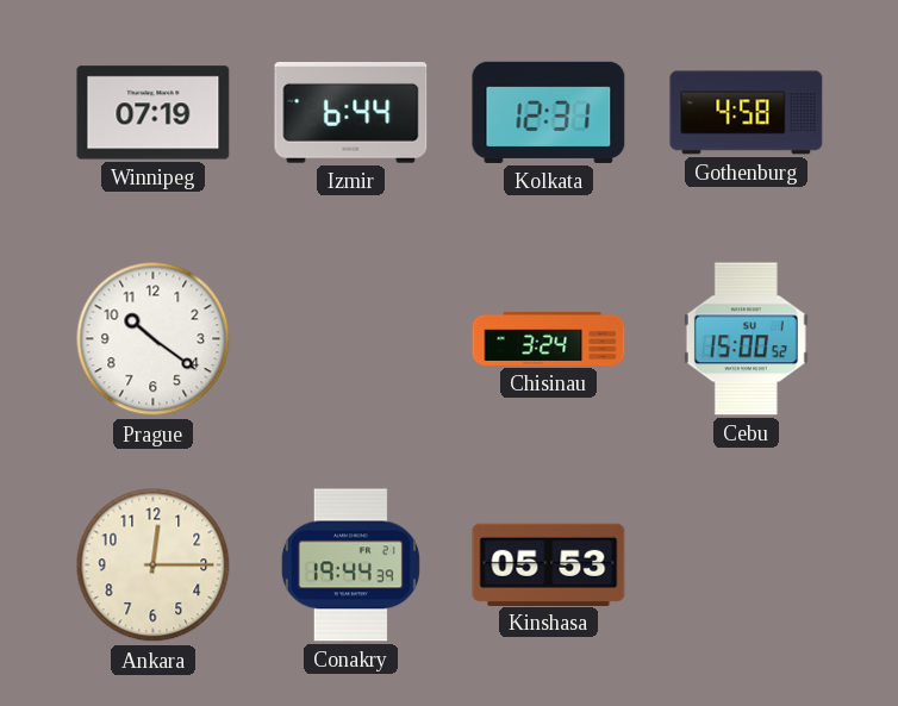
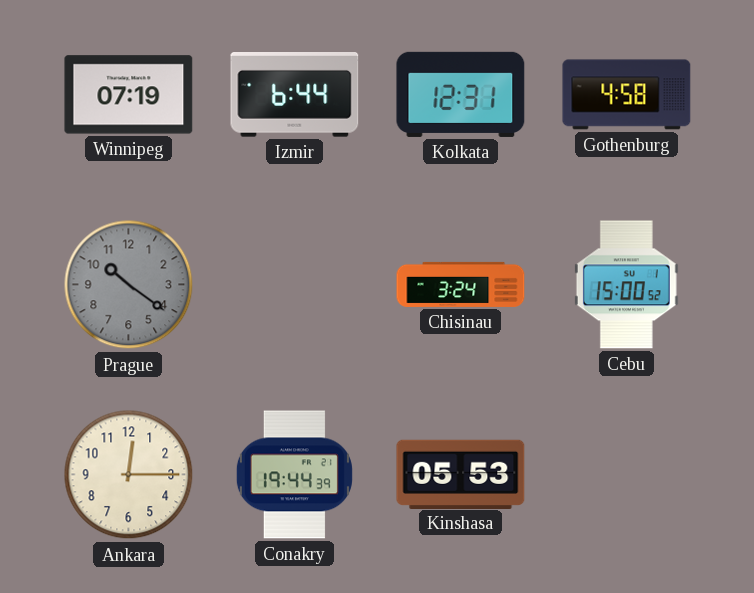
Prague dial: white -> grey (129, 285)
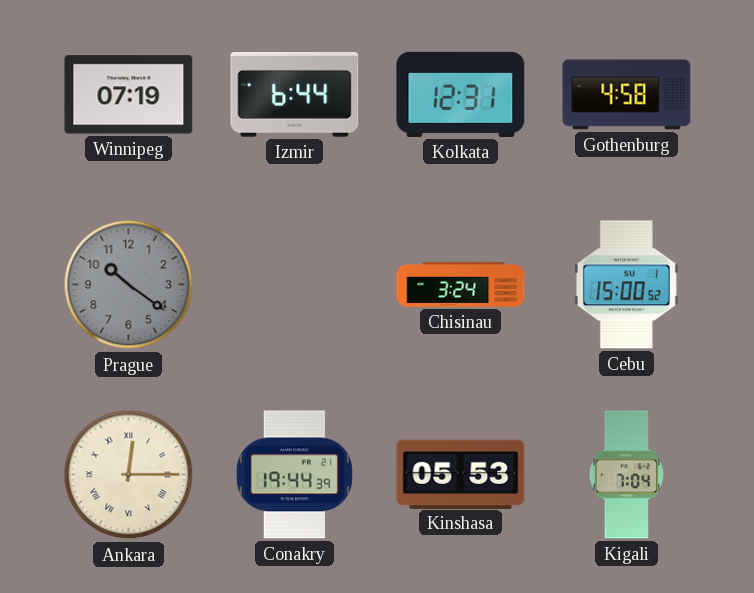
Ankara numerals: Arabic -> Roman (129, 475)
Kigali: none -> 7:04 (626, 475)
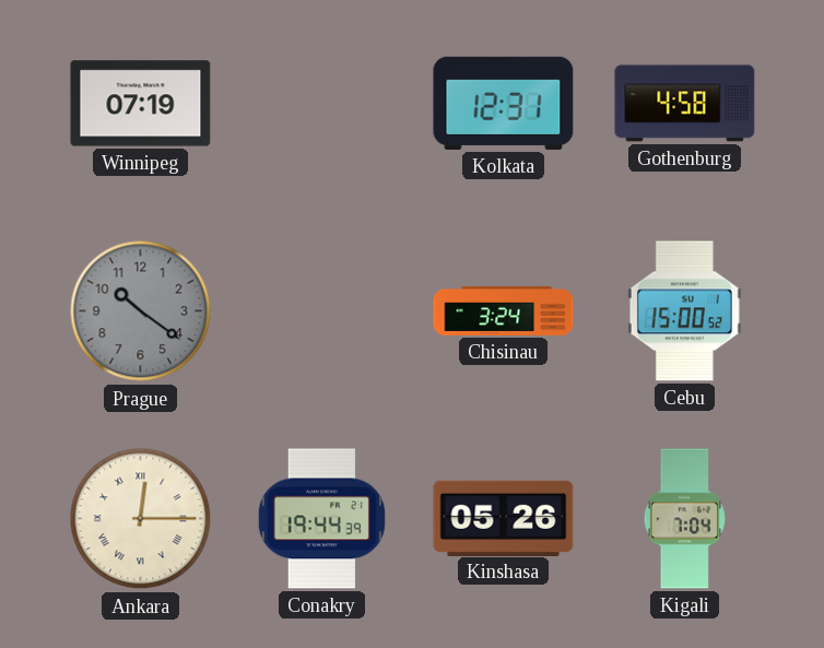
Izmir: 6:44 -> none (295, 95)
Kinshasa: 05:53 -> 05:26 (504, 518)
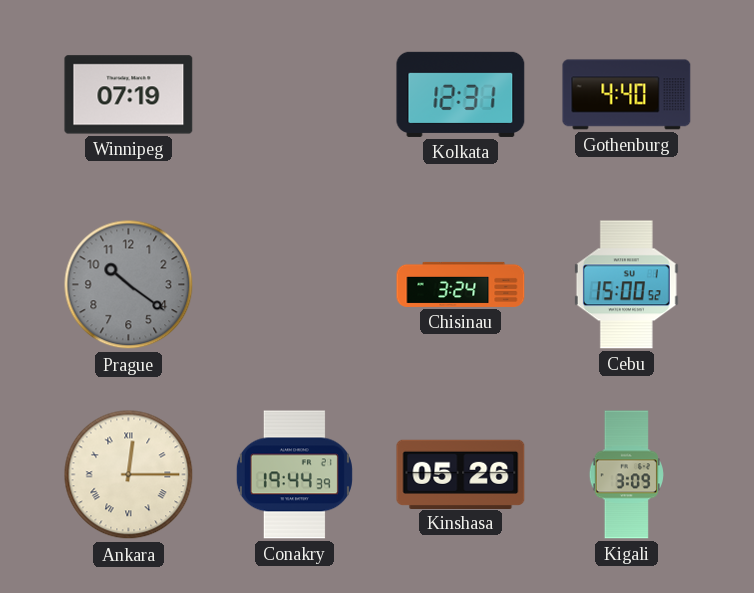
Gothenburg: 4:58 -> 4:40 (627, 95)
Kigali: 7:04 -> 3:09 (626, 475)
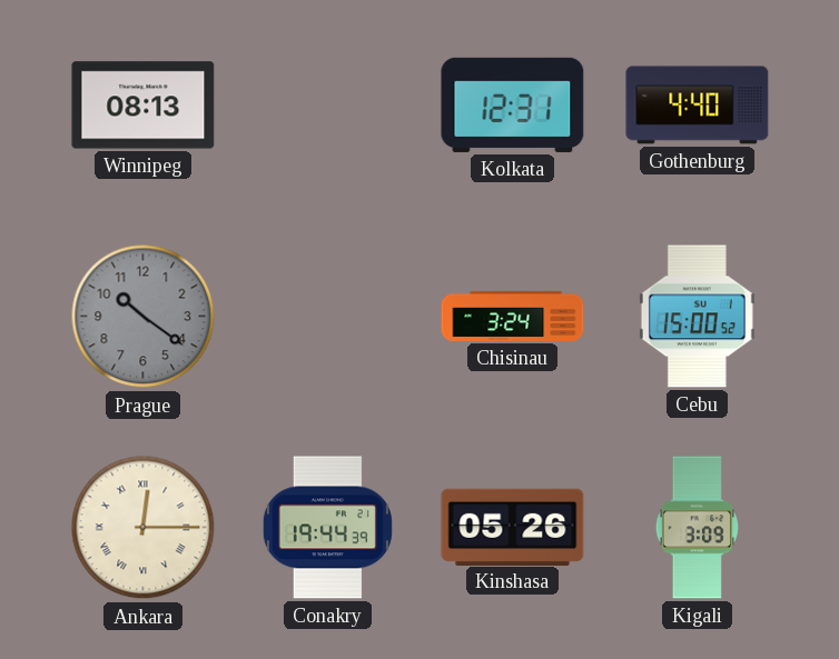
Winnipeg: 07:19 -> 08:13 (144, 106)
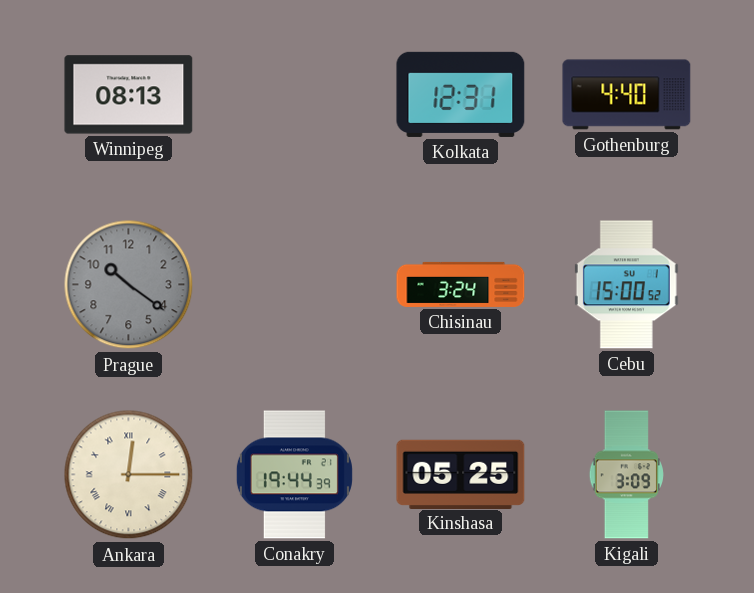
Kinshasa: 05:26 -> 05:25 (461, 474)
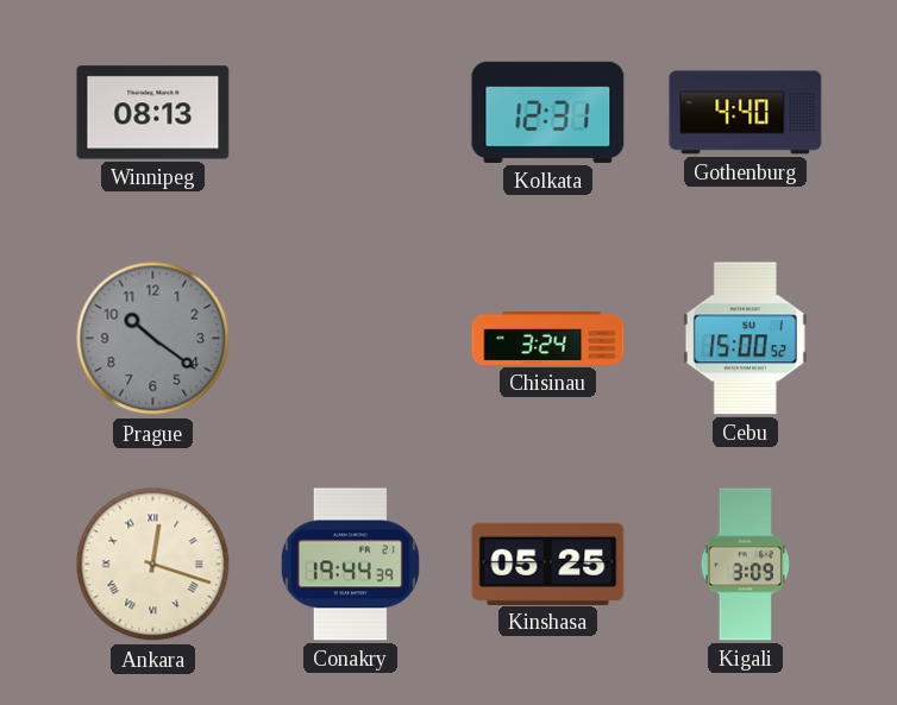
Ankara: 12:15 -> 12:18 (153, 565)
